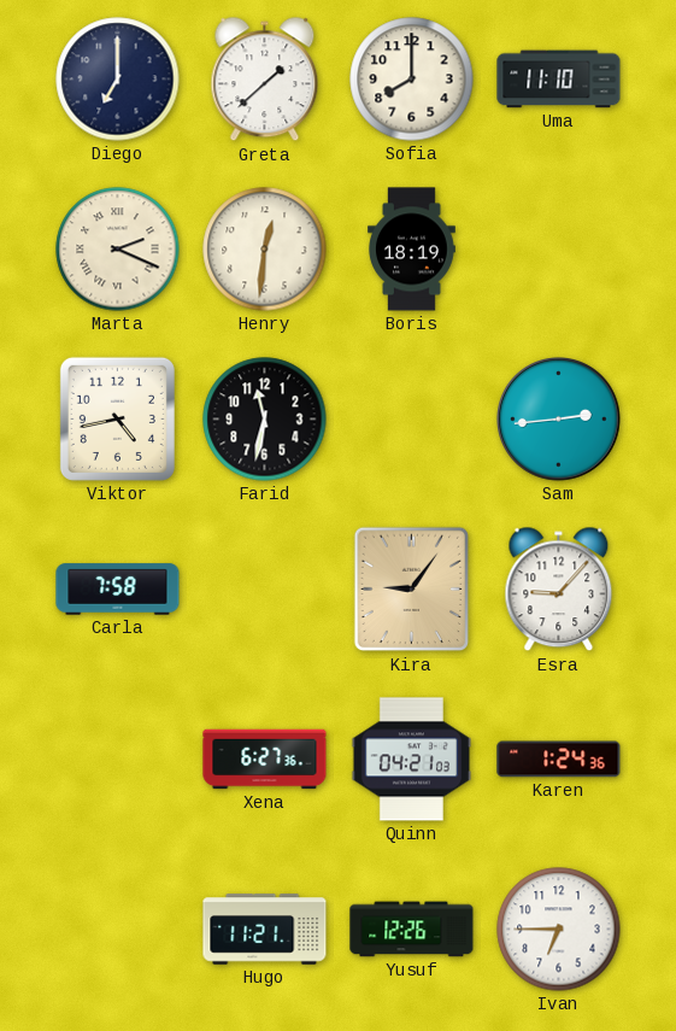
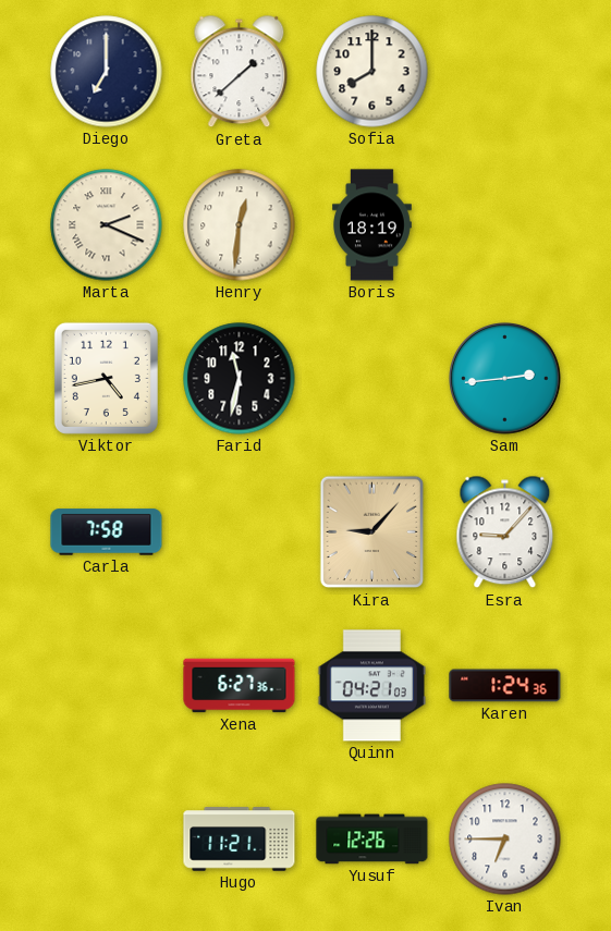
Uma: 11:10 -> none (559, 80)
Kira: 9:06 -> 9:07 (372, 532)
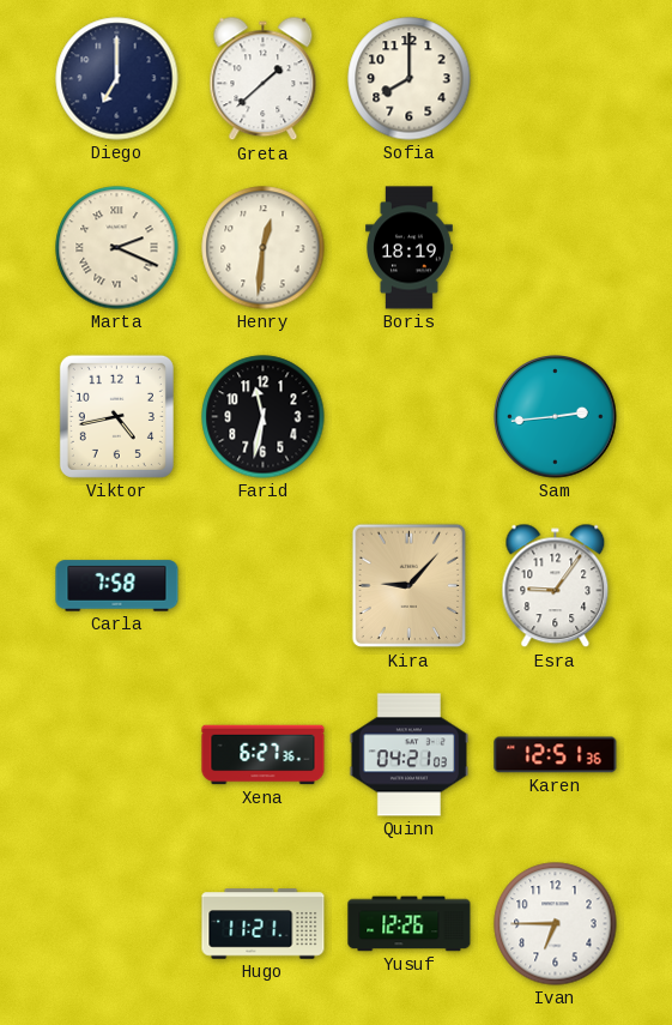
Esra: 9:07 -> 9:06 (556, 586)
Karen: 1:24 -> 12:51 (556, 755)
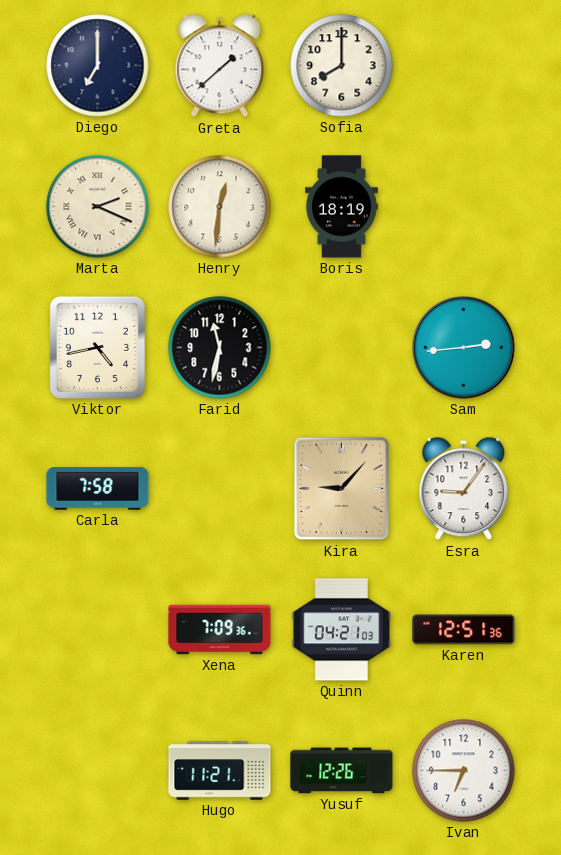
Xena: 6:27 -> 7:09 (220, 630)
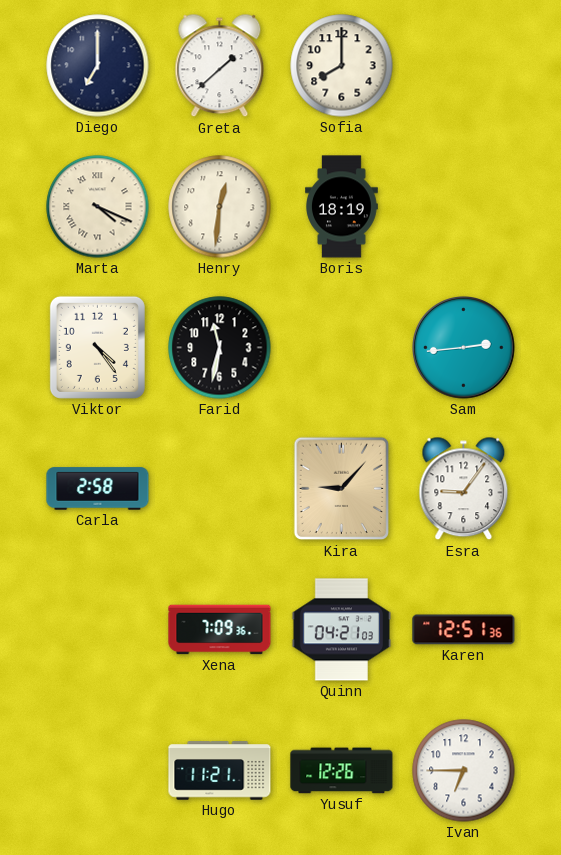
Marta: 2:19 -> 4:19 (98, 207)
Viktor: 4:43 -> 4:24 (97, 347)
Carla: 7:58 -> 2:58 (98, 489)
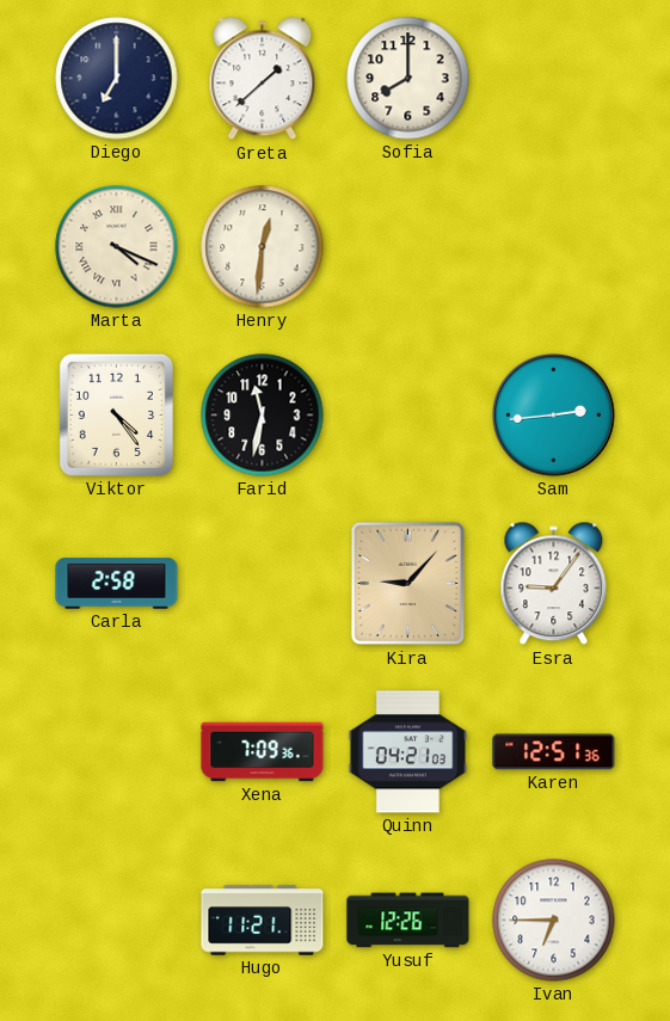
Boris: 18:19 -> none (342, 207)
